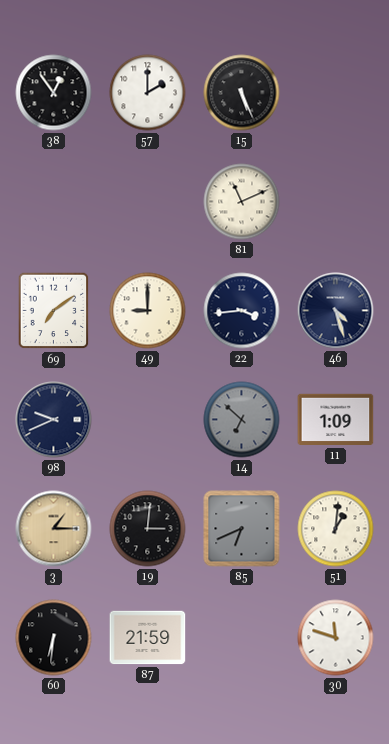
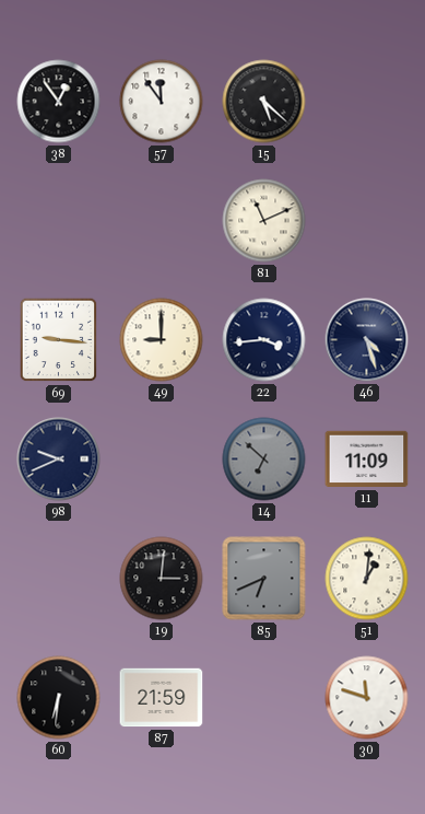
57: 2:00 -> 11:54 (162, 102)
15: 5:26 -> 5:22 (264, 102)
69: 7:09 -> 9:16 (59, 340)
11: 1:09 -> 11:09 (367, 460)
3: 1:15 -> none (54, 529)
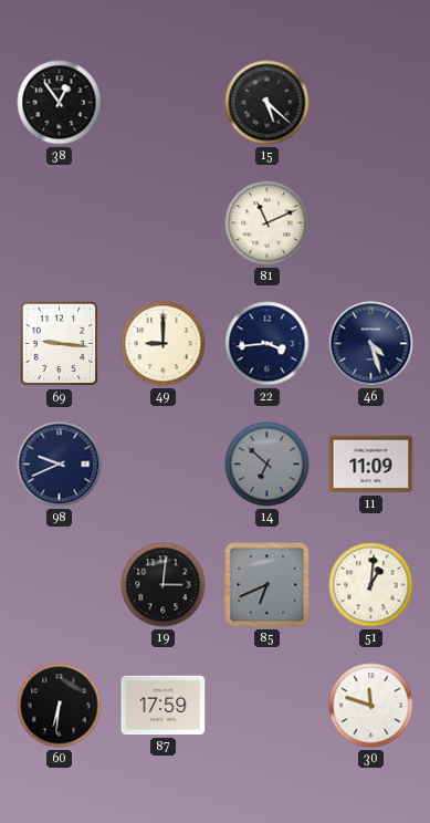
57: 11:54 -> none (162, 102)
87: 21:59 -> 17:59 (164, 706)
